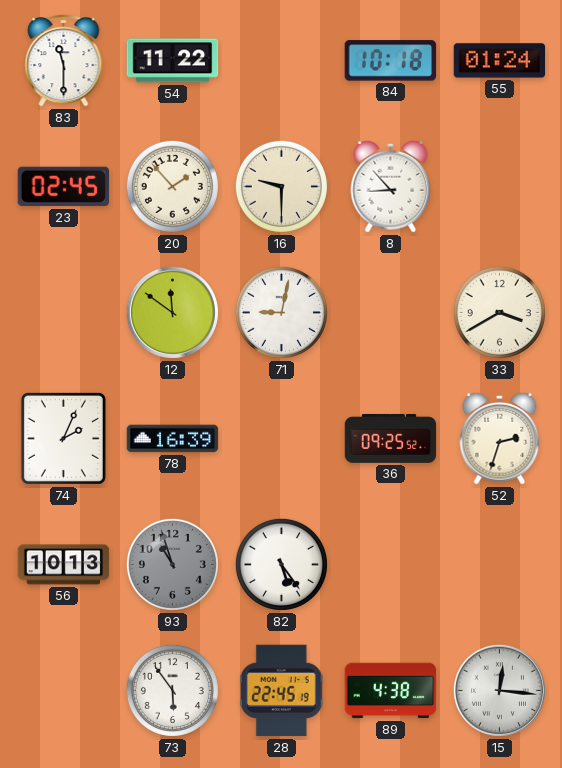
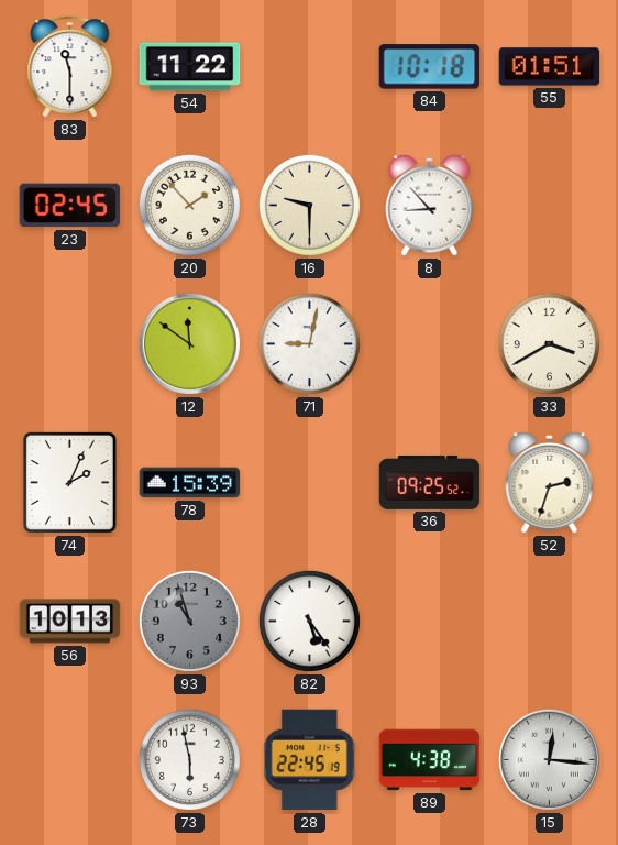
55: 01:24 -> 01:51 (550, 67)
78: 16:39 -> 15:39 (190, 483)
73: 5:54 -> 5:58 (189, 759)
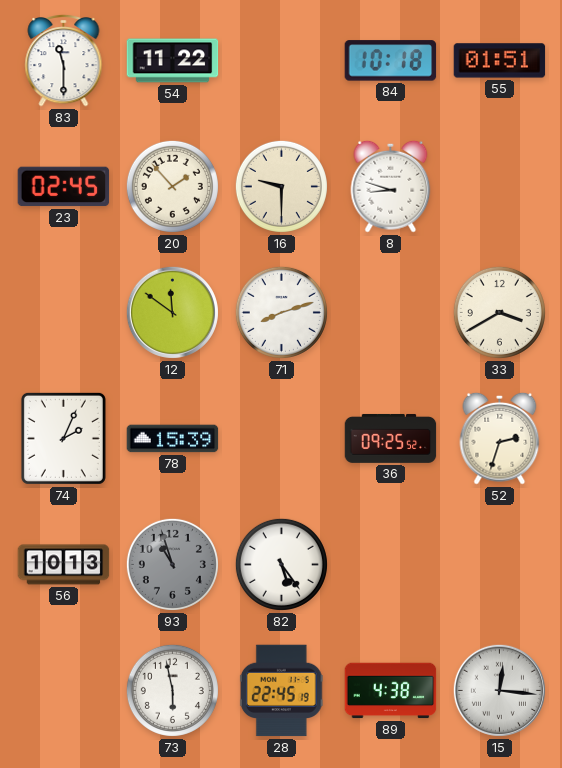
8: 8:53 -> 8:48 (391, 186)
71: 9:02 -> 8:12 (281, 312)
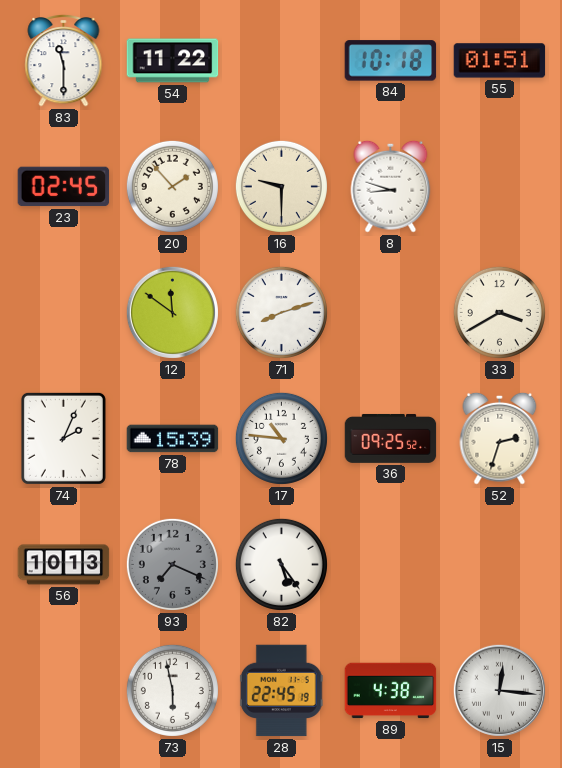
17: none -> 10:46 (281, 438)
93: 10:57 -> 7:19 (172, 564)
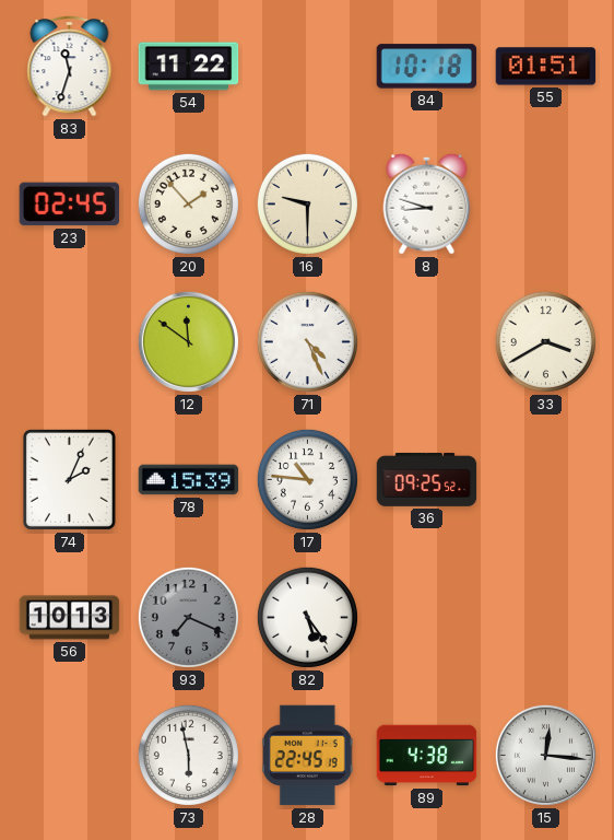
83: 11:30 -> 11:33 (70, 66)
71: 8:12 -> 4:26 (307, 341)
52: 2:33 -> none (500, 438)
